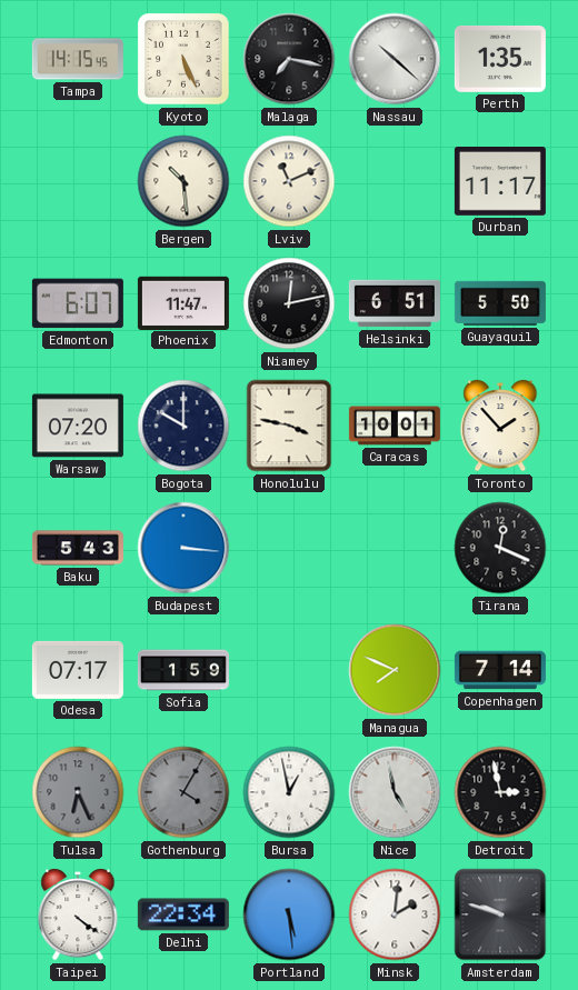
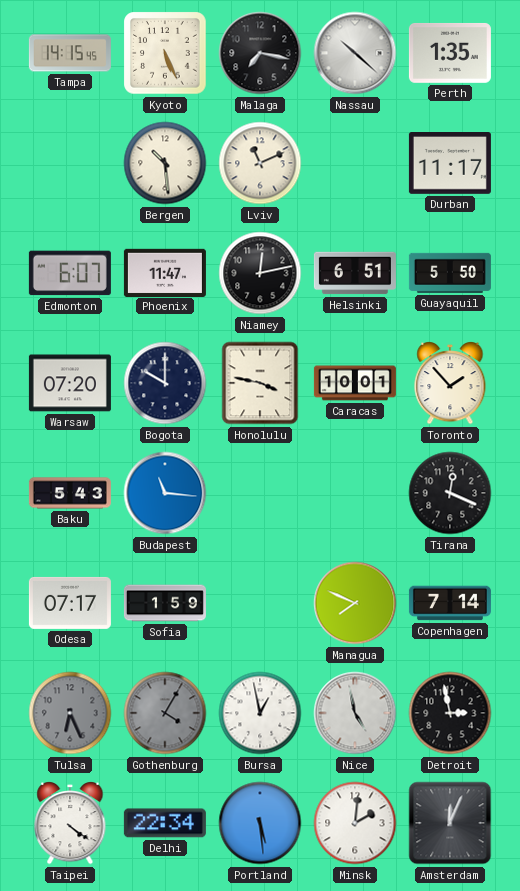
Budapest: 3:16 -> 11:16 (165, 493)
Amsterdam: 9:48 -> 12:04 (450, 823)
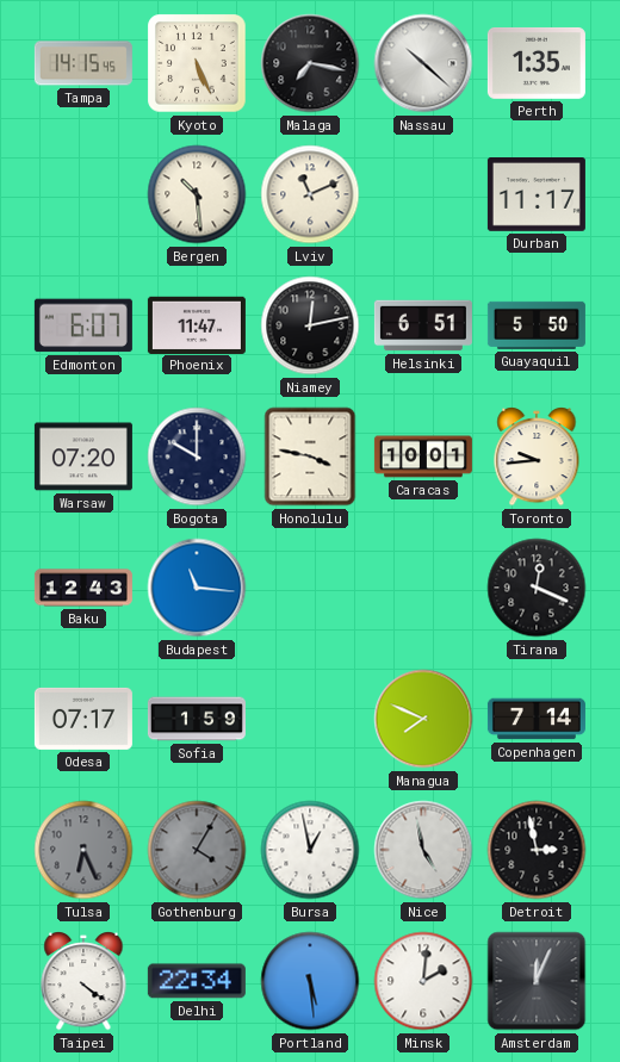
Toronto: 1:53 -> 9:44 (537, 458)
Baku: 5:43 -> 12:43 (83, 588)
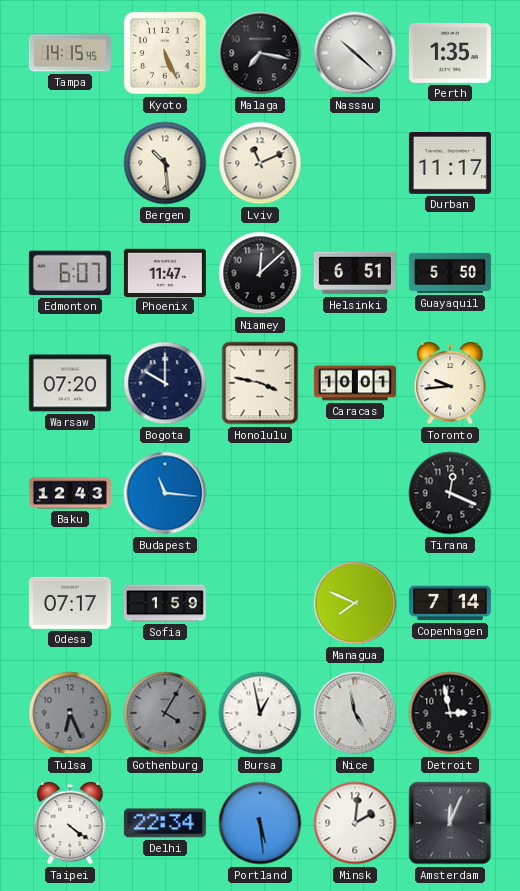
Niamey: 12:13 -> 12:08 (260, 273)
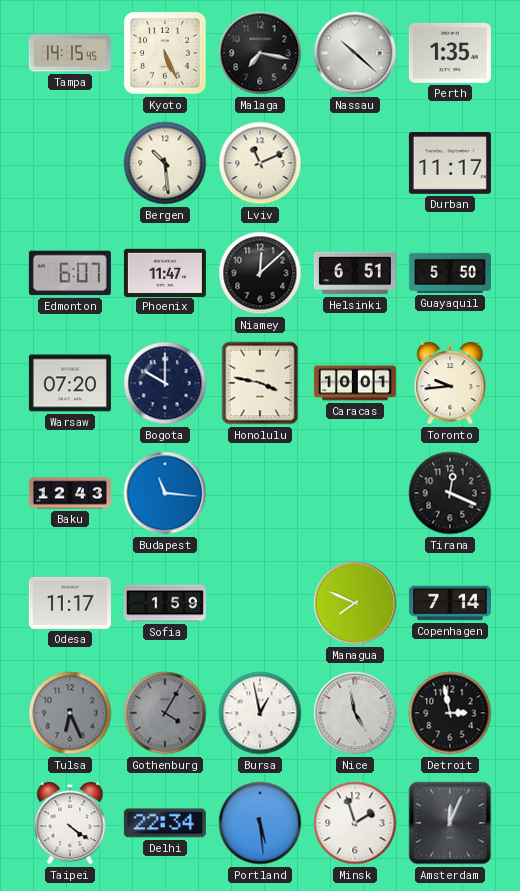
Odesa: 07:17 -> 11:17 (70, 603)
Minsk: 2:01 -> 1:57 (355, 823)
